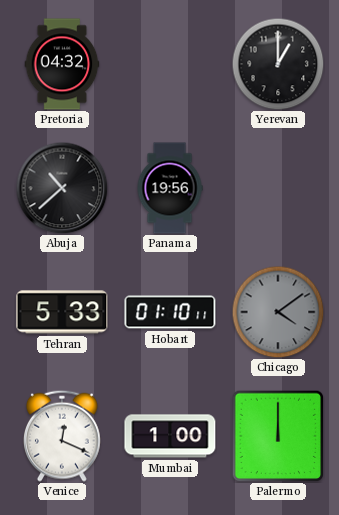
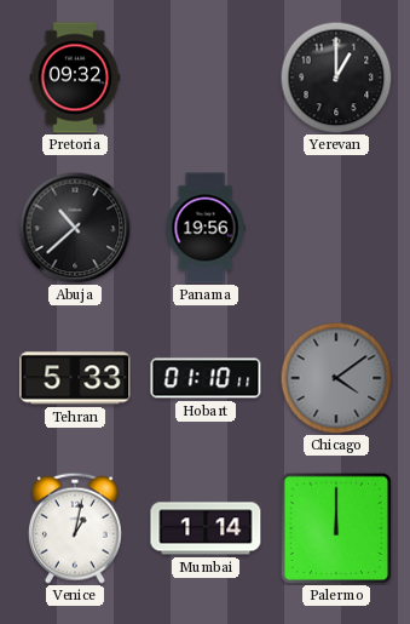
Pretoria: 04:32 -> 09:32 (75, 78)
Venice: 12:19 -> 1:02 (75, 528)
Mumbai: 1:00 -> 1:14 (206, 528)
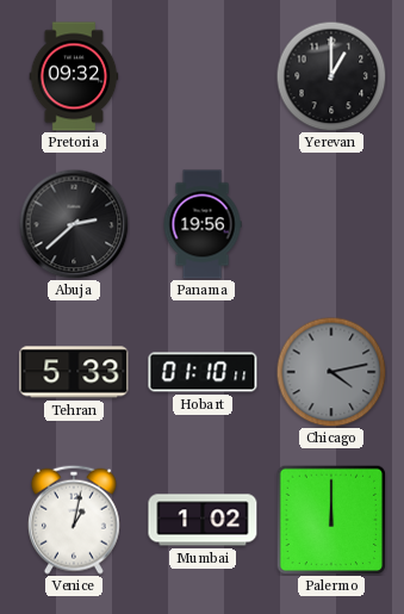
Abuja: 10:38 -> 2:38 (74, 224)
Chicago: 4:09 -> 4:13 (331, 372)
Mumbai: 1:14 -> 1:02 (203, 520)
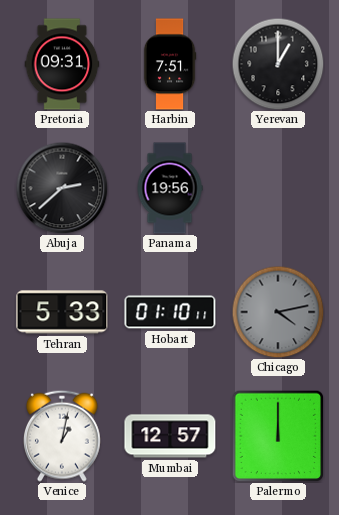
Pretoria: 09:32 -> 09:31 (62, 64)
Harbin: none -> 7:51 (170, 64)
Mumbai: 1:02 -> 12:57 (170, 436)
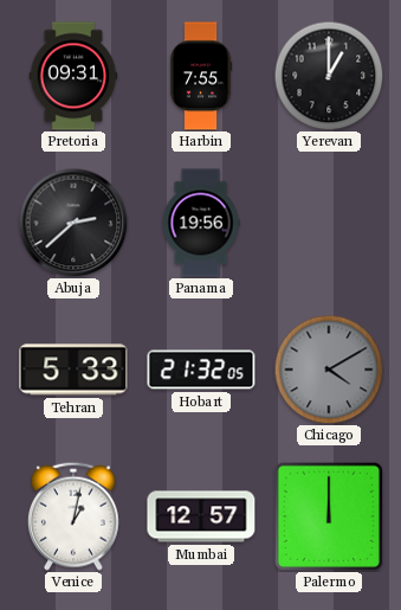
Harbin: 7:51 -> 7:55 (201, 76)
Hobart: 01:10 -> 21:32 (201, 370)
Chicago: 4:13 -> 4:10 (329, 370)
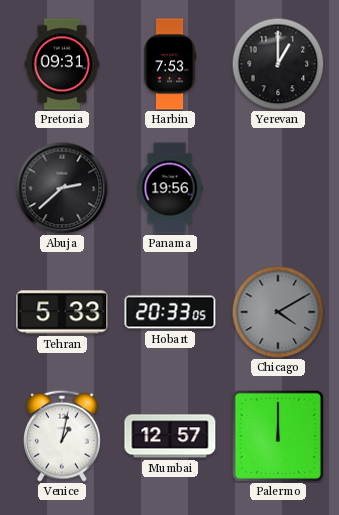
Harbin: 7:55 -> 7:53 (170, 64)
Hobart: 21:32 -> 20:33 (170, 312)
